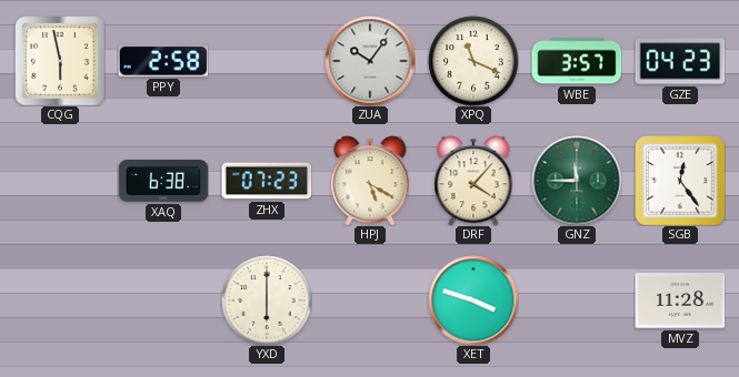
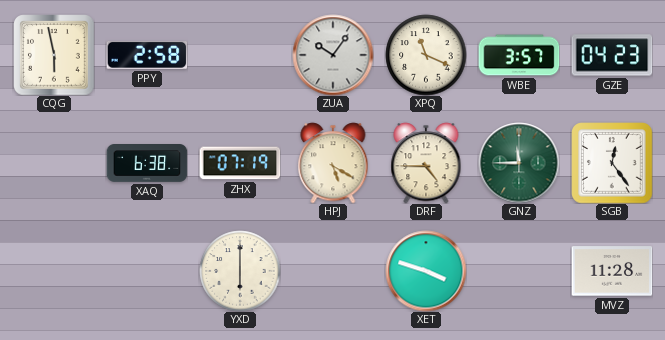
ZHX: 07:23 -> 07:19 (240, 163)
DRF: 4:07 -> 4:45 (426, 163)
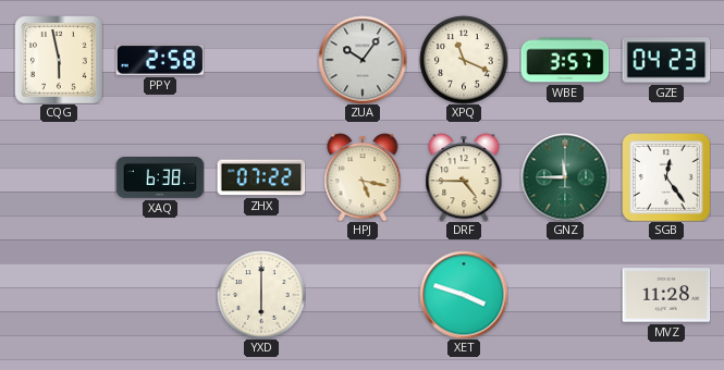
ZHX: 07:19 -> 07:22 (261, 177)
HPJ: 5:20 -> 5:17 (363, 177)
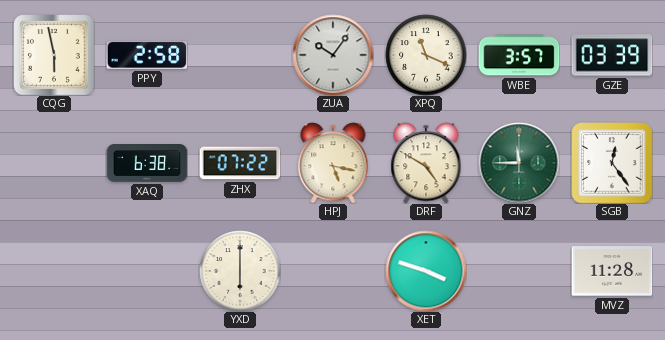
GZE: 04:23 -> 03:39 (612, 55)
DRF: 4:45 -> 4:50 (426, 163)
